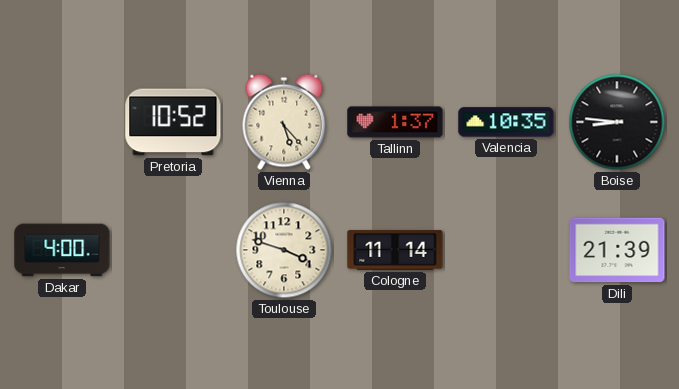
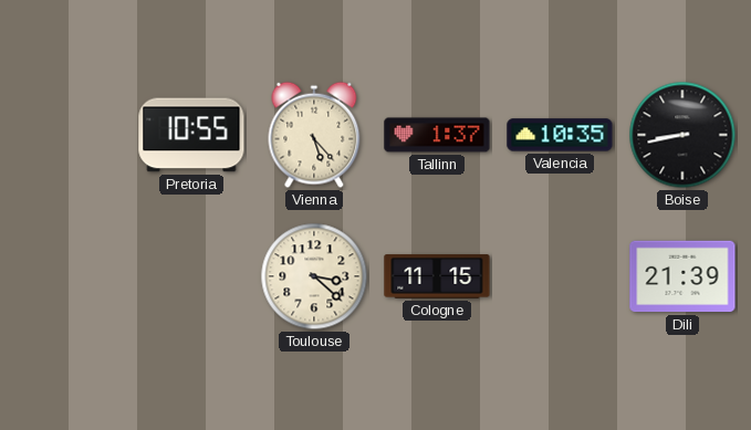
Pretoria: 10:52 -> 10:55 (191, 135)
Boise: 8:46 -> 8:43 (682, 135)
Dakar: 4:00 -> none (62, 250)
Toulouse: 3:48 -> 3:22 (314, 276)
Cologne: 11:14 -> 11:15 (437, 276)
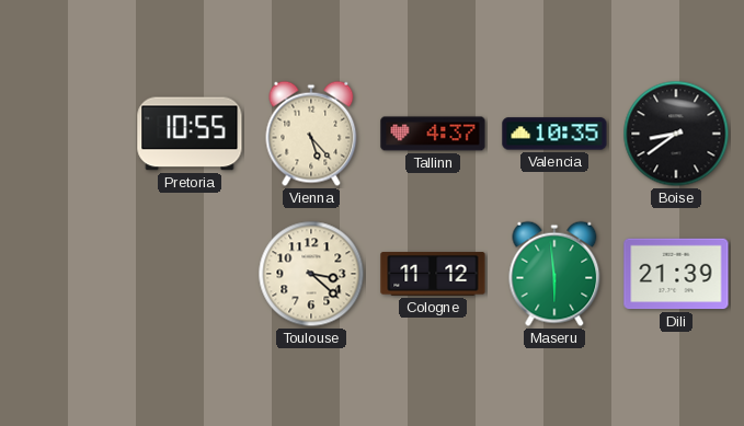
Tallinn: 1:37 -> 4:37 (433, 134)
Boise: 8:43 -> 8:39 (676, 134)
Cologne: 11:15 -> 11:12 (433, 274)
Maseru: none -> 5:59 (554, 274)
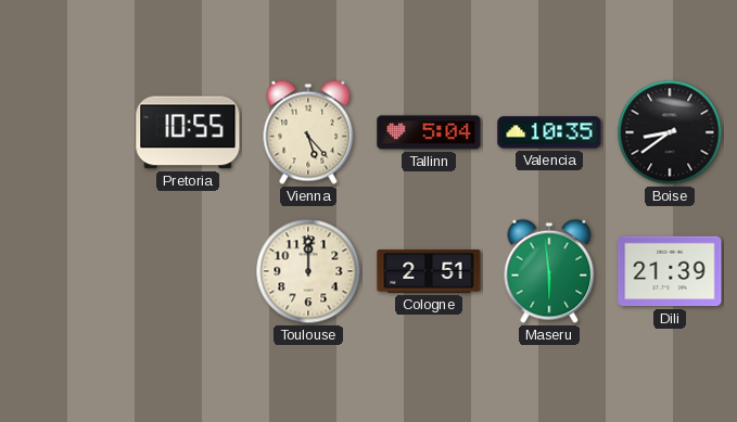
Tallinn: 4:37 -> 5:04 (429, 132)
Toulouse: 3:22 -> 12:00 (308, 271)
Cologne: 11:12 -> 2:51 (429, 271)
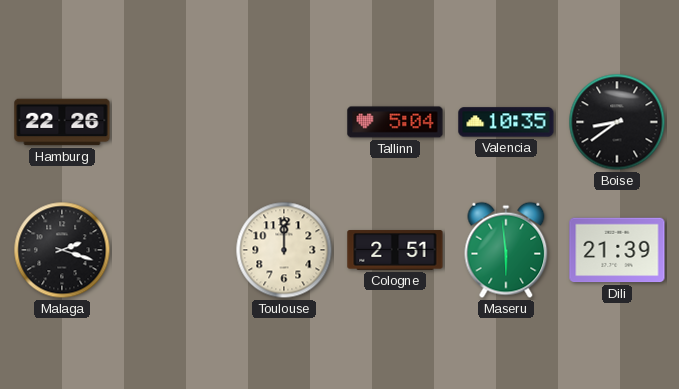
Hamburg: none -> 22:26 (62, 122)
Pretoria: 10:55 -> none (188, 132)
Vienna: 5:23 -> none (308, 132)
Malaga: none -> 2:18 (62, 250)
